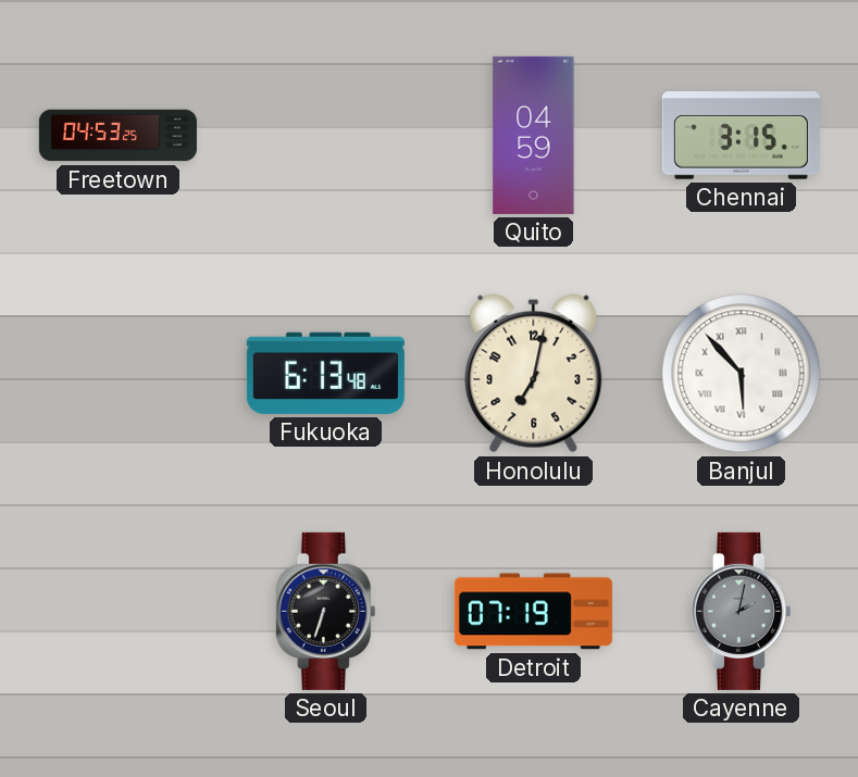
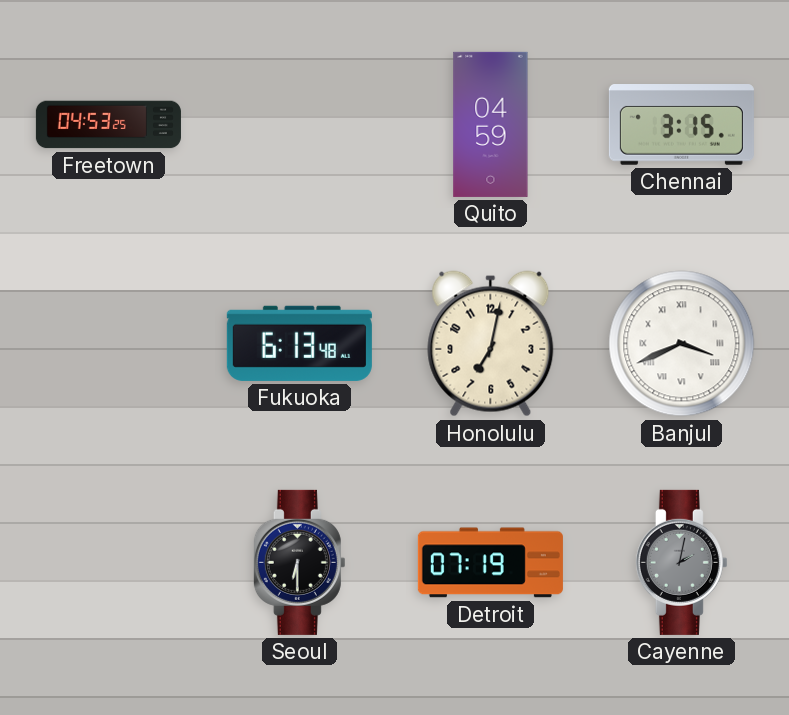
Banjul: 5:53 -> 3:41 (682, 344)
Seoul: 6:33 -> 6:30 (299, 562)
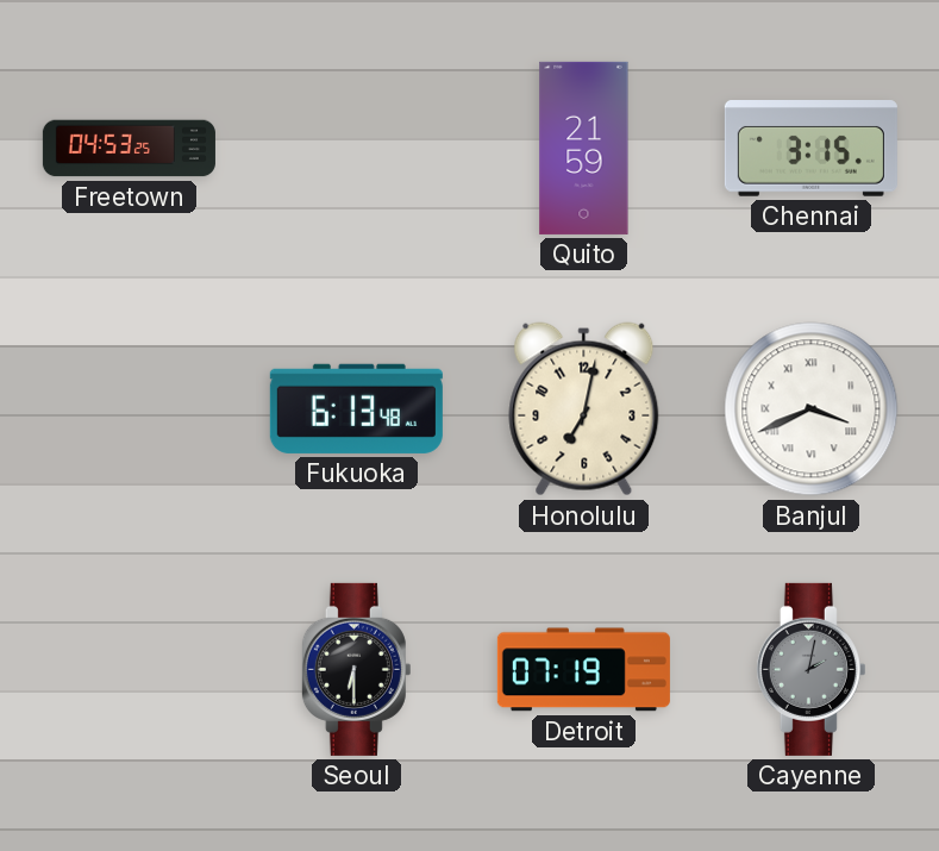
Quito: 04:59 -> 21:59 (584, 148)
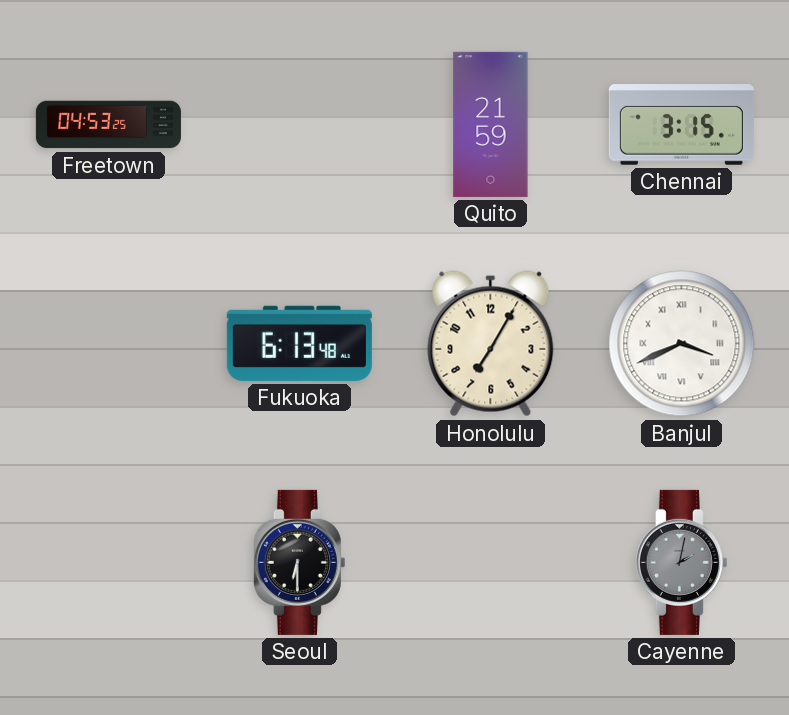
Honolulu: 7:02 -> 7:05 (491, 344)
Detroit: 07:19 -> none (583, 670)
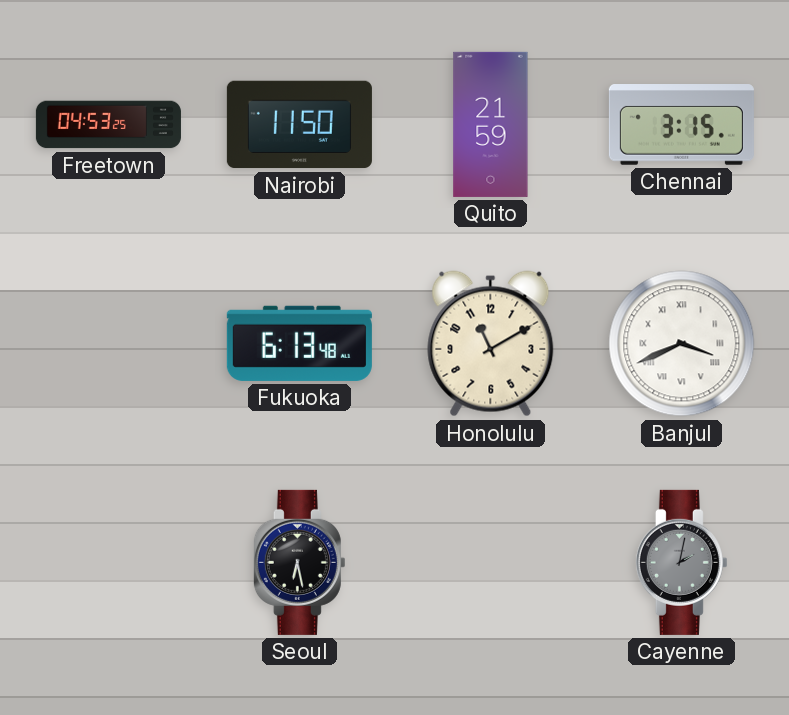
Nairobi: none -> 11:50 (299, 125)
Honolulu: 7:05 -> 11:10 (491, 344)
Seoul: 6:30 -> 6:28 (299, 562)
